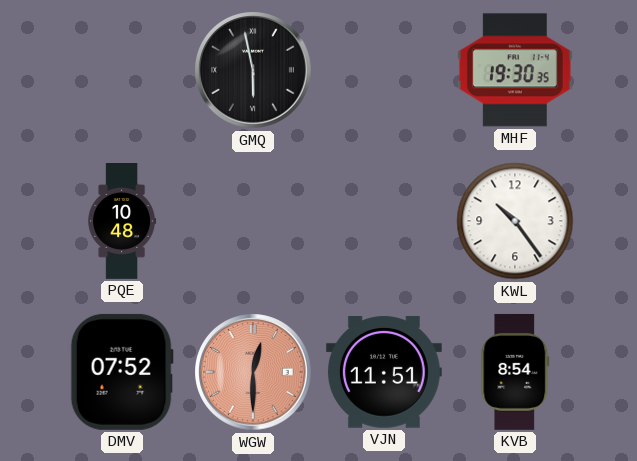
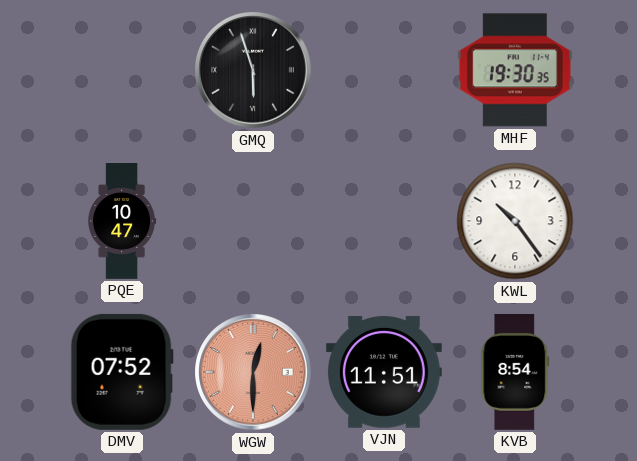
GMQ: 5:58 -> 5:57 (253, 70)
PQE: 10:48 -> 10:47 (122, 222)
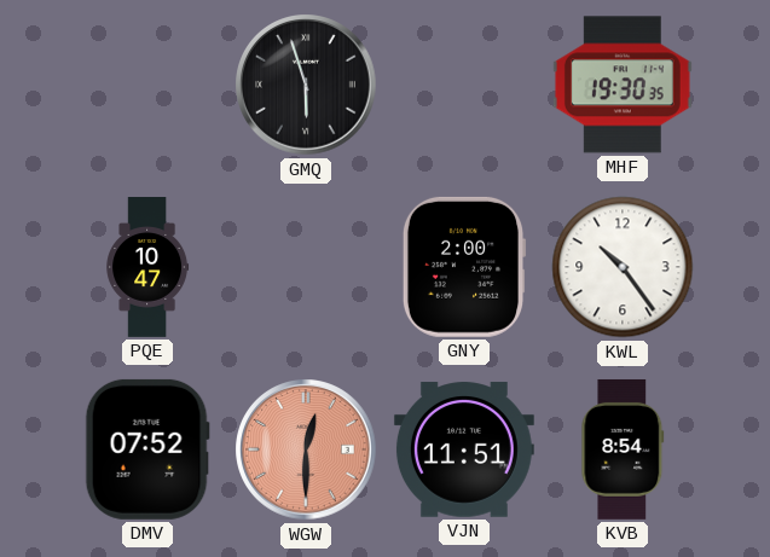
GNY: none -> 2:00 (464, 267)
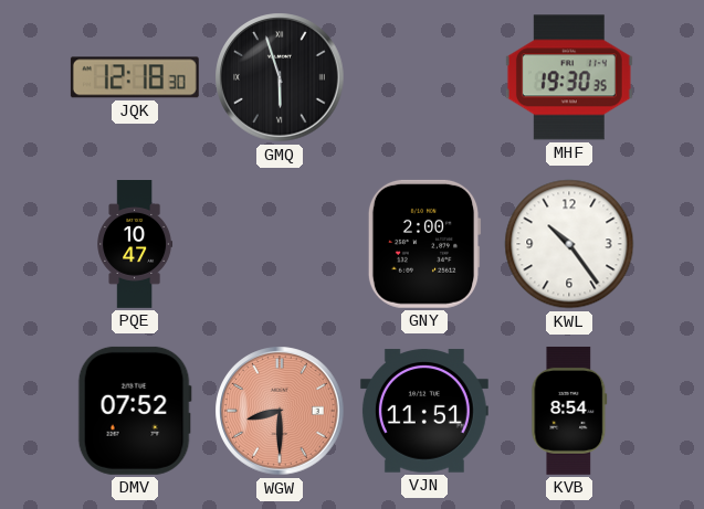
JQK: none -> 12:18 (135, 77)
WGW: 12:30 -> 8:30 (280, 411)
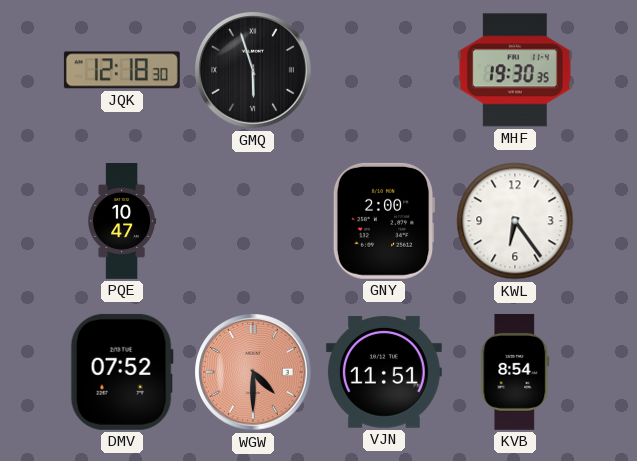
KWL: 10:24 -> 6:24 (515, 221)
WGW: 8:30 -> 4:30 (253, 372)
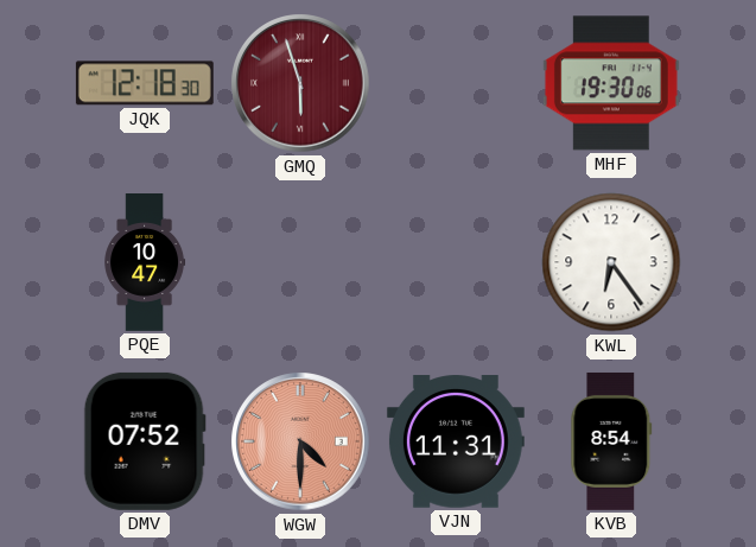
GMQ dial: black -> burgundy (300, 83)
MHF: 19:30:35 -> 19:30:06 (611, 83)
GNY: 2:00 -> none (384, 221)
VJN: 11:51 -> 11:31 (456, 441)
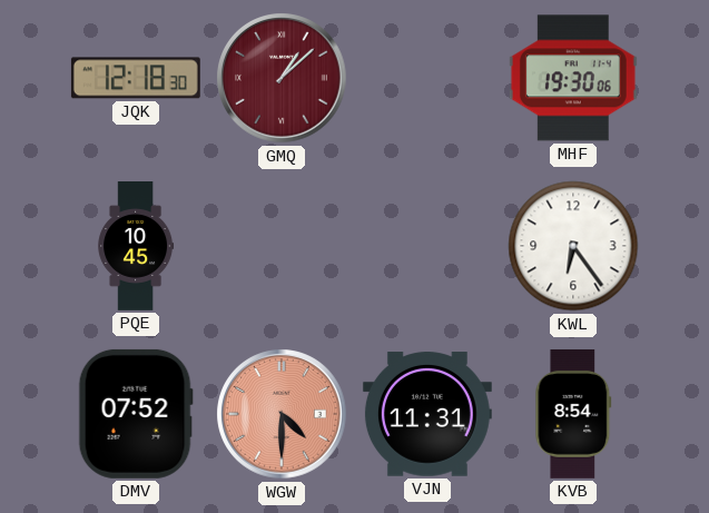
GMQ: 5:57 -> 1:08 (282, 78)
PQE: 10:47 -> 10:45 (136, 247)
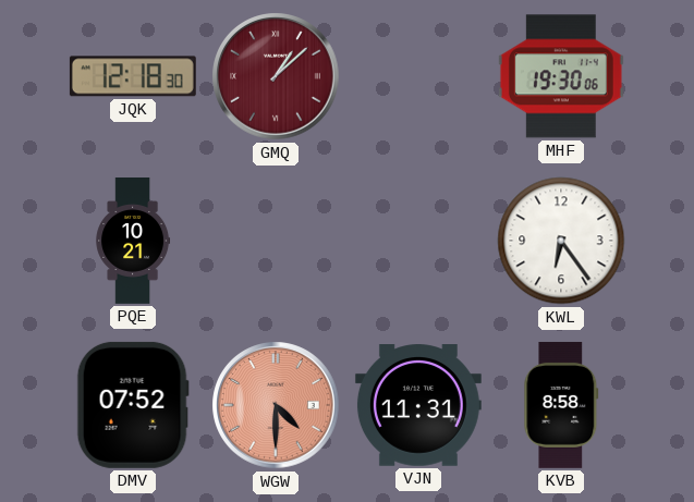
PQE: 10:45 -> 10:21 (133, 242)
KVB: 8:54 -> 8:58 (561, 405)
